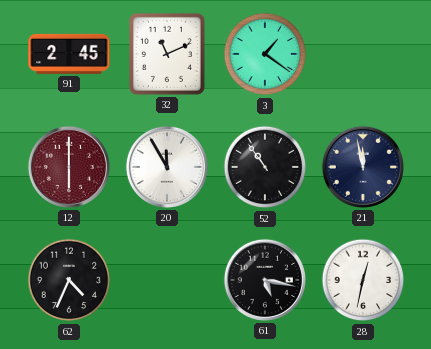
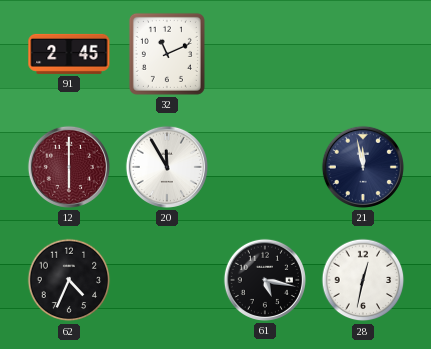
3: 1:21 -> none (265, 54)
52: 10:54 -> none (265, 167)
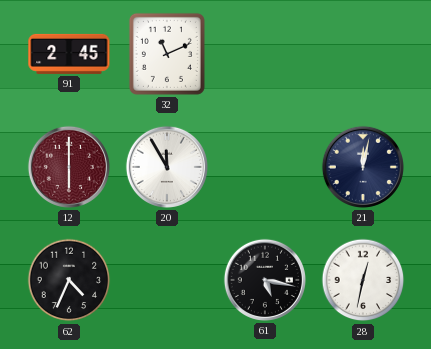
21: 11:58 -> 12:02 (363, 167)
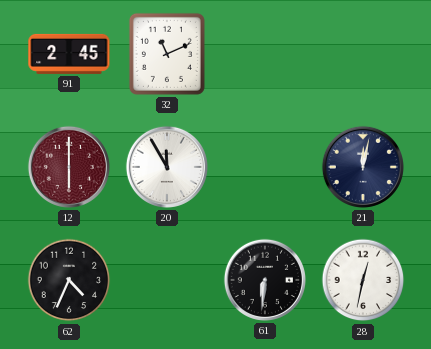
61: 5:17 -> 6:31 (265, 280)
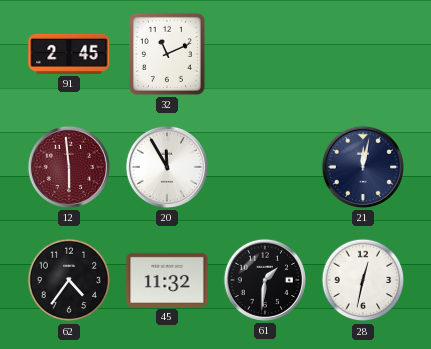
12: 6:00 -> 5:59 (69, 167)
62: 4:34 -> 4:36 (69, 280)
45: none -> 11:32 (167, 280)
61: 6:31 -> 1:31 (265, 280)
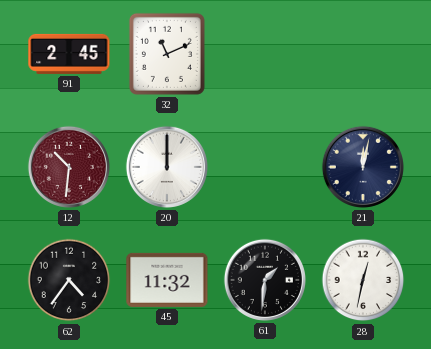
12: 5:59 -> 10:31 (69, 167)
20: 11:55 -> 12:00 (167, 167)
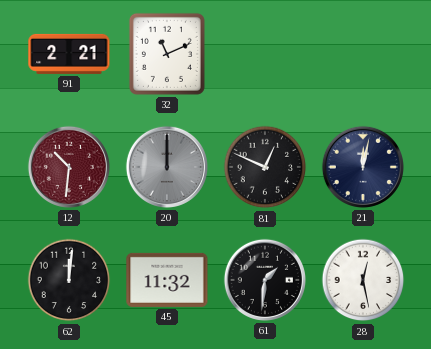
91: 2:45 -> 2:21 (69, 54)
20 dial: white -> grey (167, 167)
81: none -> 12:49 (265, 167)
62: 4:36 -> 12:01 (69, 280)
28: 12:32 -> 12:28 (363, 280)
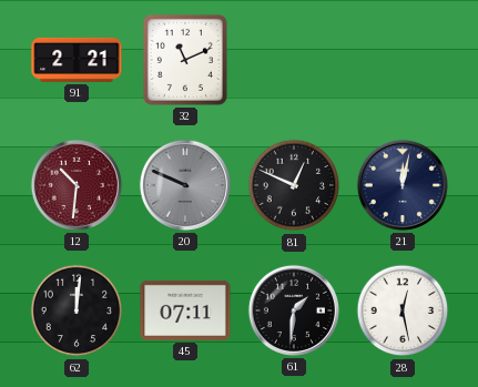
20: 12:00 -> 9:49 (185, 185)
45: 11:32 -> 07:11 (185, 310)
